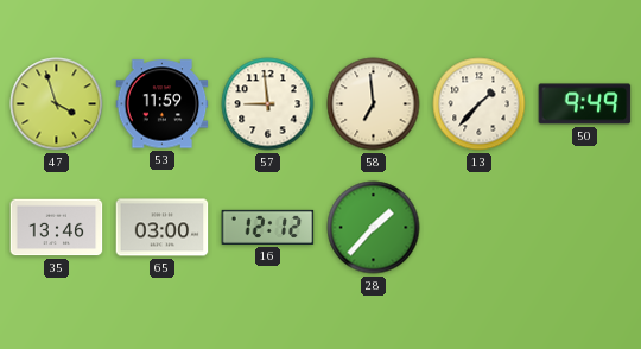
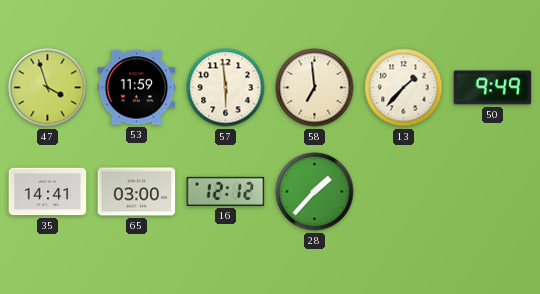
57: 8:59 -> 5:59 (226, 88)
35: 13:46 -> 14:41 (48, 192)
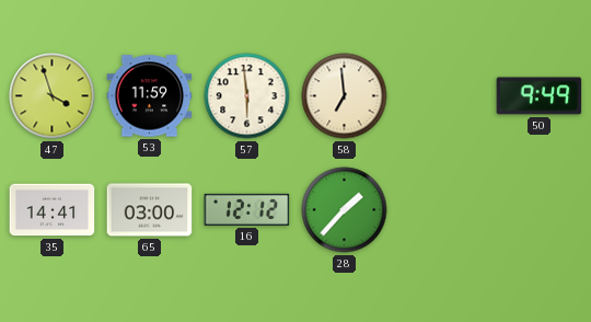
13: 1:37 -> none (404, 88)
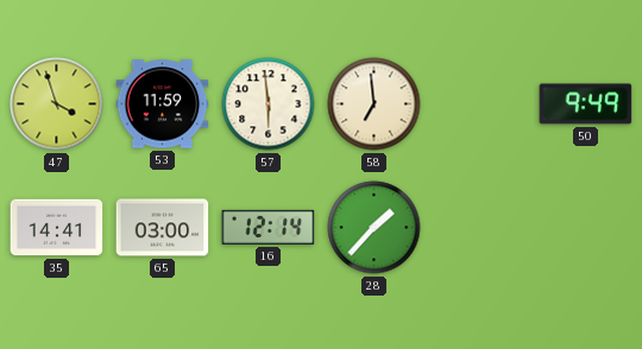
16: 12:12 -> 12:14 (269, 227)
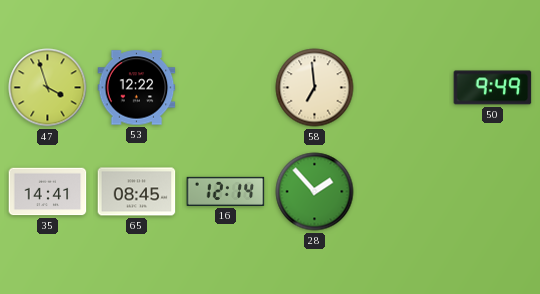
53: 11:59 -> 12:22 (137, 88)
57: 5:59 -> none (269, 104)
65: 03:00 -> 08:45 (137, 192)
28: 1:37 -> 1:53 (315, 192)
